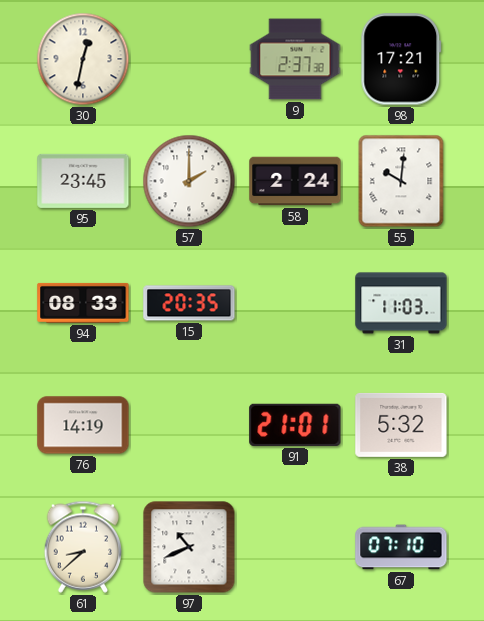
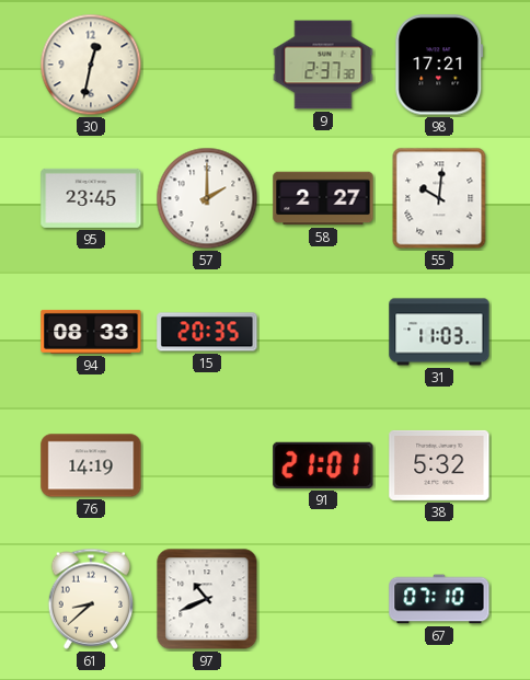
58: 2:24 -> 2:27 (323, 198)
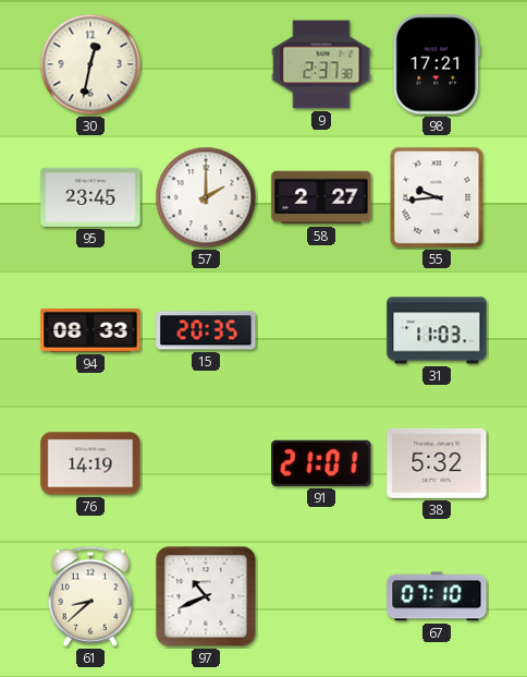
55: 10:01 -> 9:44 (437, 197)
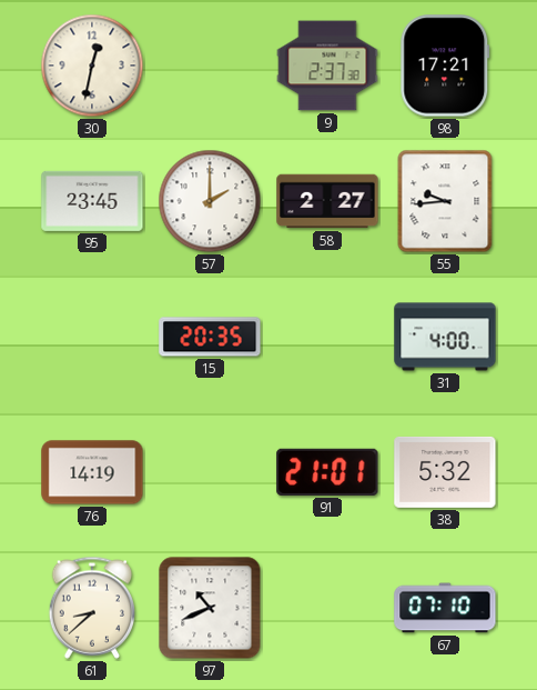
94: 08:33 -> none (90, 330)
31: 11:03 -> 4:00 (445, 337)
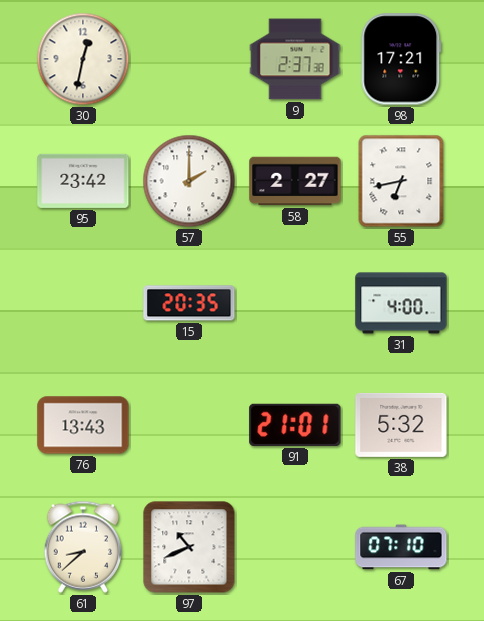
95: 23:45 -> 23:42 (83, 181)
55: 9:44 -> 6:43 (401, 181)
76: 14:19 -> 13:43 (83, 425)
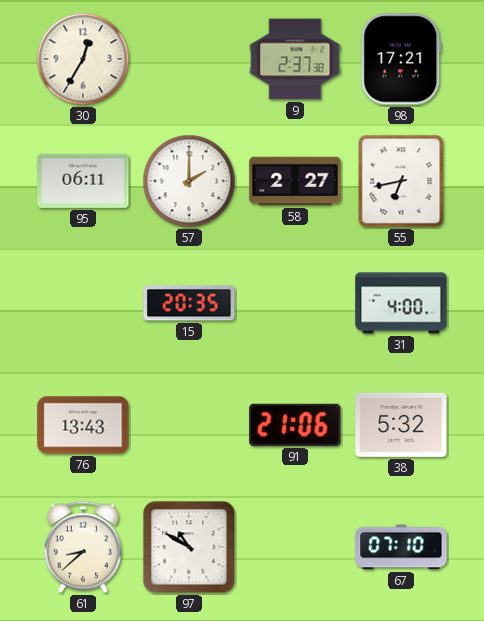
30: 12:32 -> 12:35 (83, 59)
95: 23:42 -> 06:11 (83, 181)
91: 21:01 -> 21:06 (295, 425)
97: 10:41 -> 10:50 (189, 547)
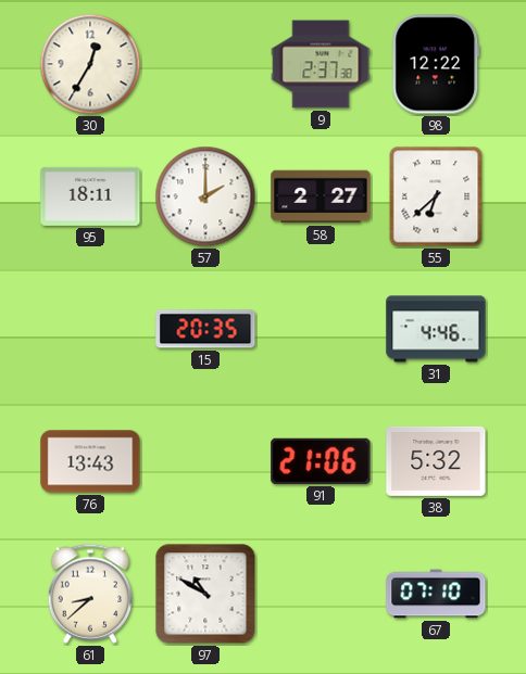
98: 17:21 -> 12:22 (436, 64)
95: 06:11 -> 18:11 (90, 196)
55: 6:43 -> 6:38 (436, 196)
31: 4:00 -> 4:46 (436, 329)
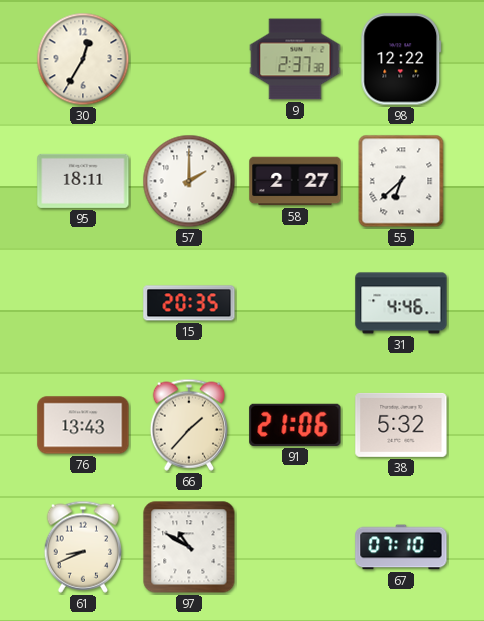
66: none -> 1:37 (188, 425)
61: 8:38 -> 8:41 (82, 547)
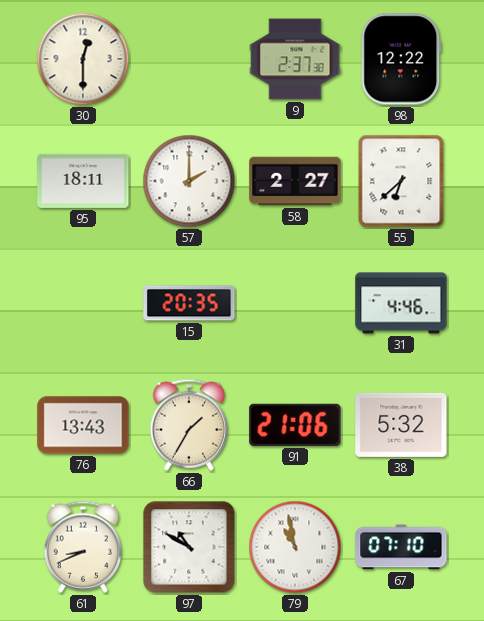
30: 12:35 -> 12:30 (83, 59)
66: 1:37 -> 1:35 (188, 425)
79: none -> 10:58 (295, 547)
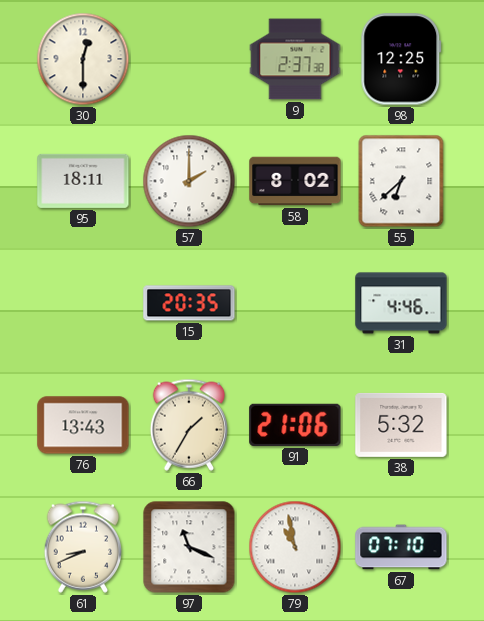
98: 12:22 -> 12:25 (401, 59)
58: 2:27 -> 8:02 (295, 181)
97: 10:50 -> 11:19 (189, 547)
